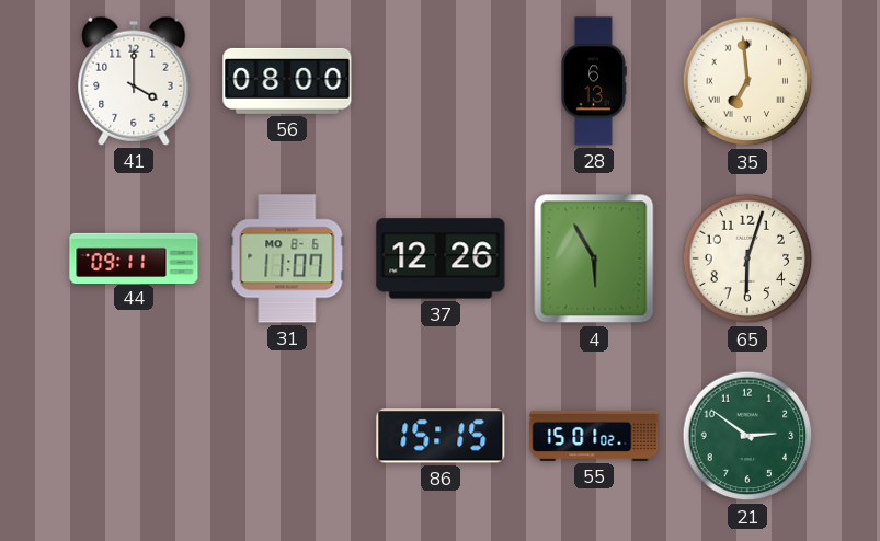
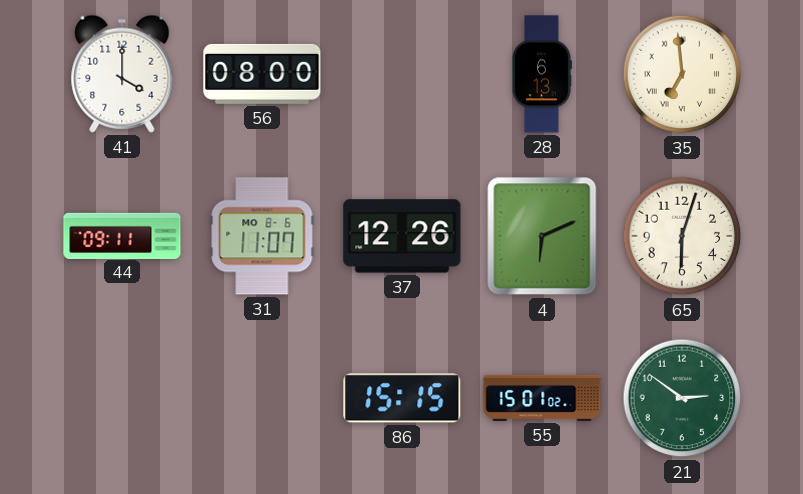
4: 5:55 -> 6:11 (542, 236)
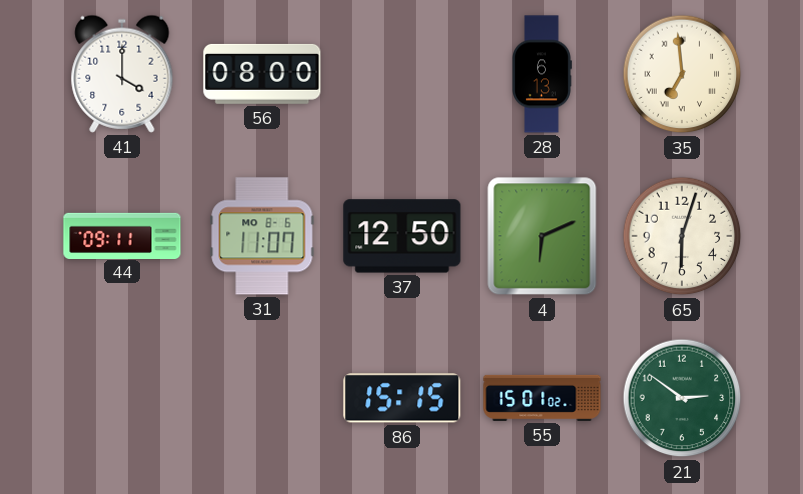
37: 12:26 -> 12:50 (402, 236)
